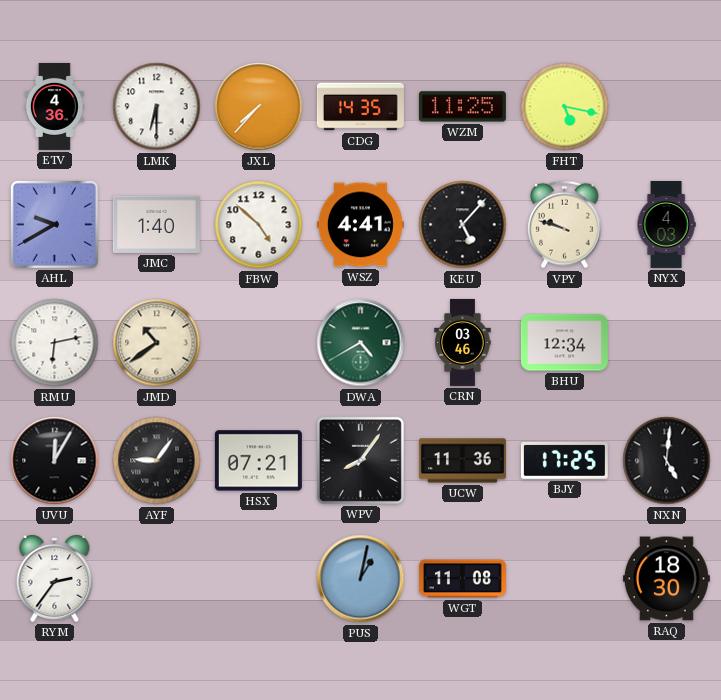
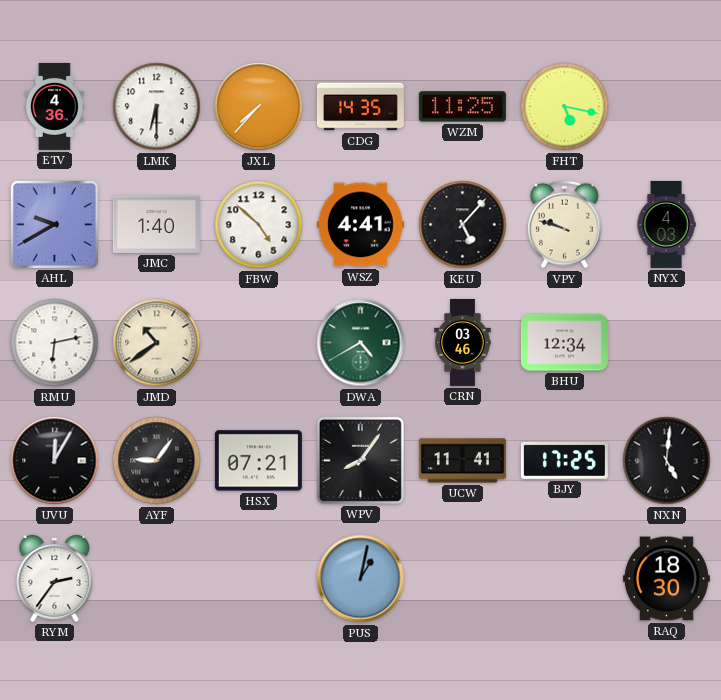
UCW: 11:36 -> 11:41 (462, 461)
WGT: 11:08 -> none (462, 579)
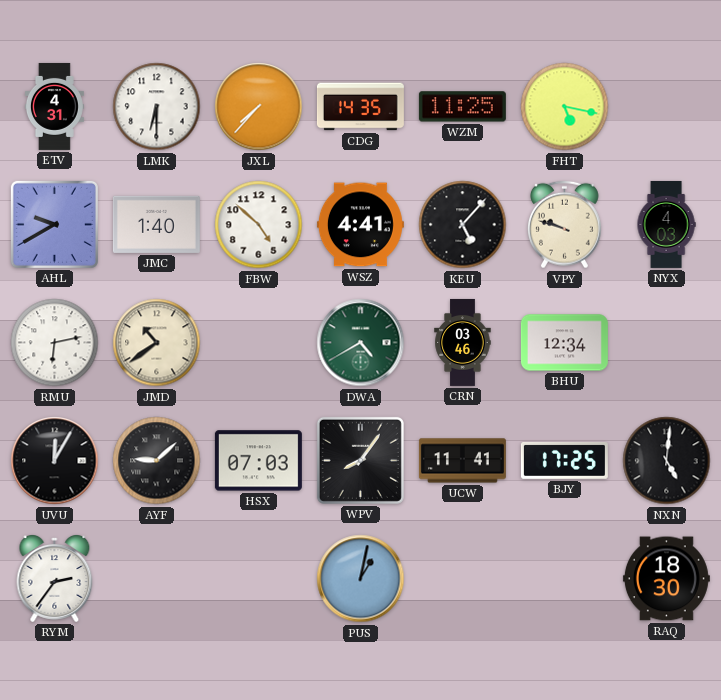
ETV: 4:36 -> 4:31 (54, 106)
AYF: 9:06 -> 9:08 (157, 461)
HSX: 07:21 -> 07:03 (258, 461)
